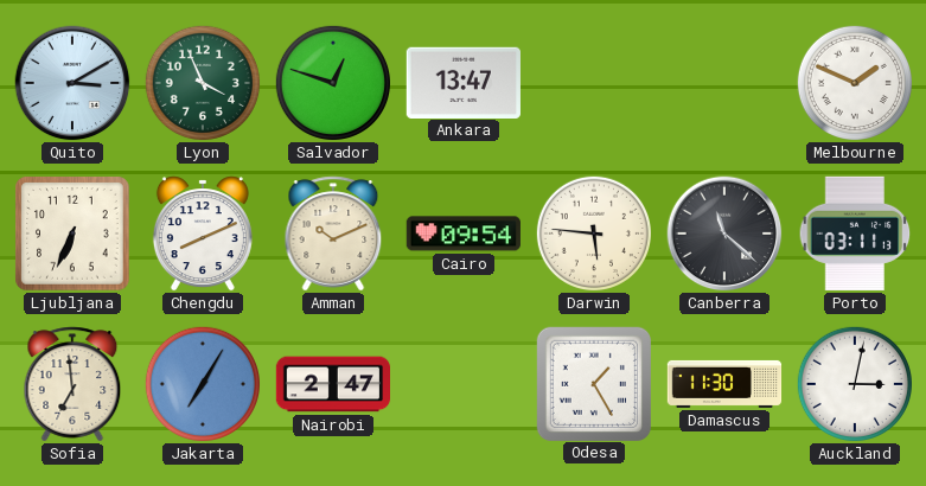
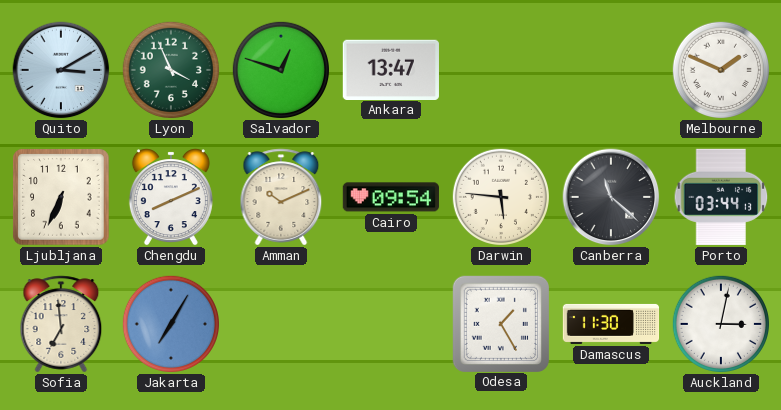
Porto: 03:11 -> 03:44 (721, 197)
Nairobi: 2:47 -> none (332, 384)
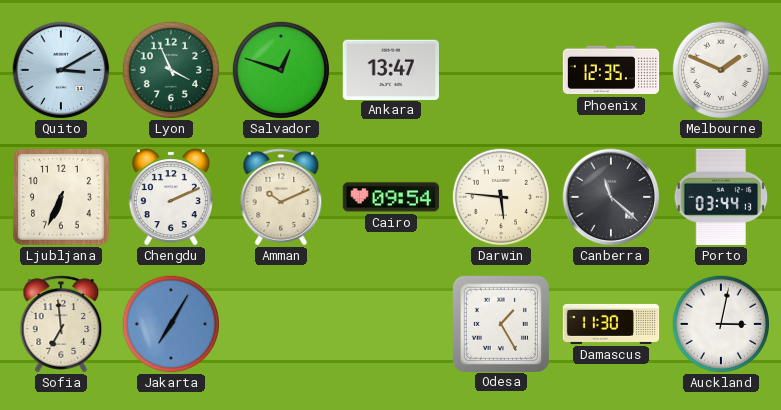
Phoenix: none -> 12:35 (611, 70)
Chengdu: 8:11 -> 2:11 (171, 197)
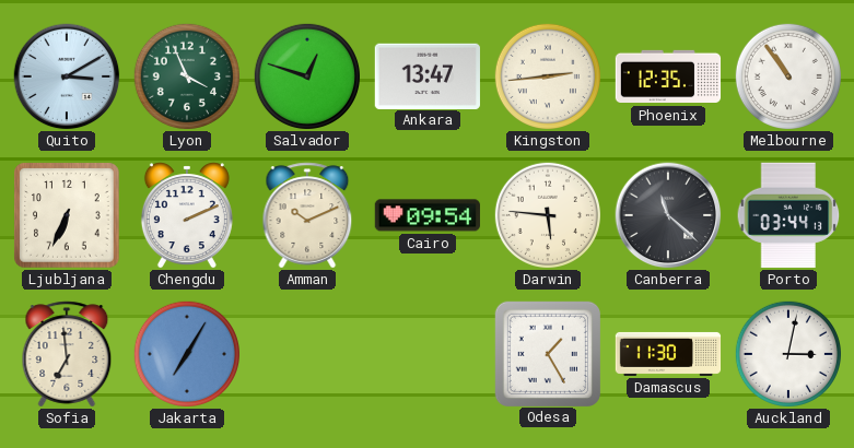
Kingston: none -> 2:44 (547, 75)
Melbourne: 1:49 -> 10:54 (787, 75)
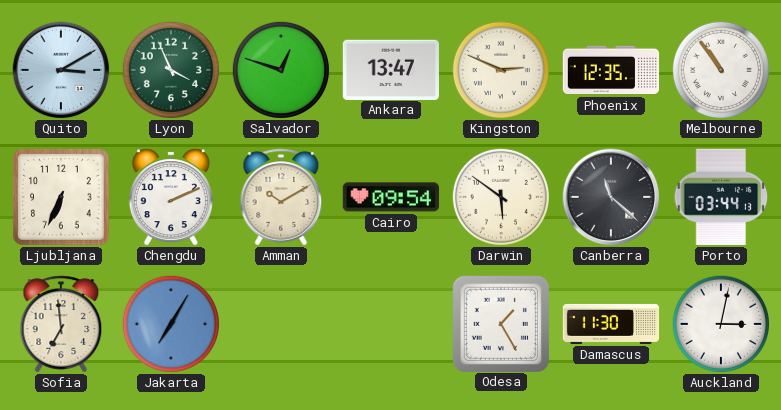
Kingston: 2:44 -> 2:49 (500, 69)
Amman: 10:11 -> 10:10 (281, 197)
Darwin: 5:46 -> 5:51 (500, 196)
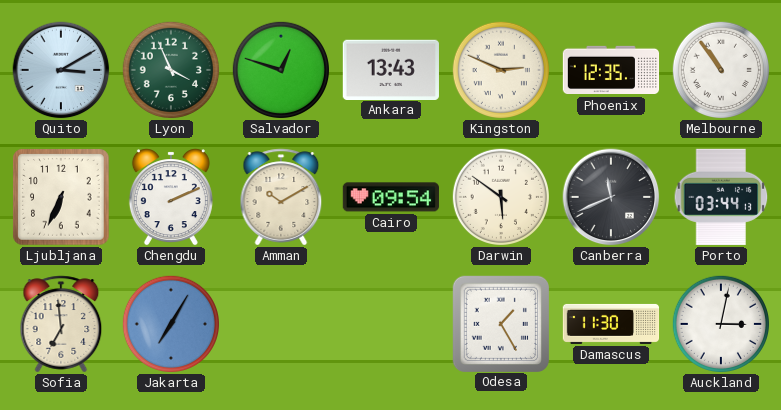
Ankara: 13:47 -> 13:43 (391, 69)
Canberra: 11:22 -> 11:41 (611, 197)
